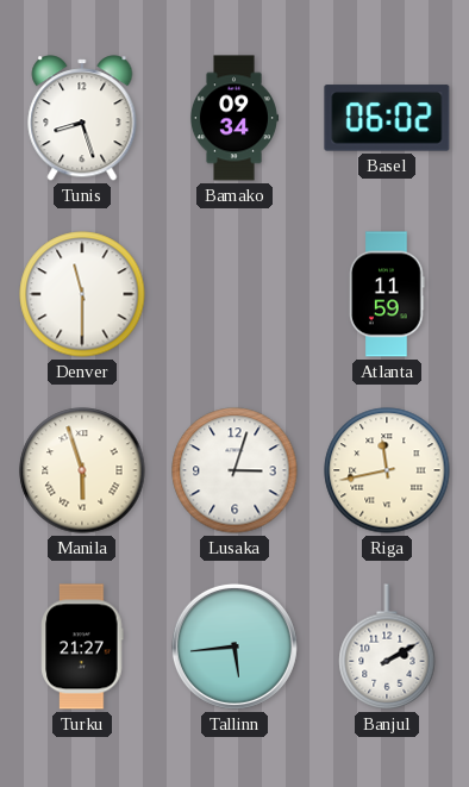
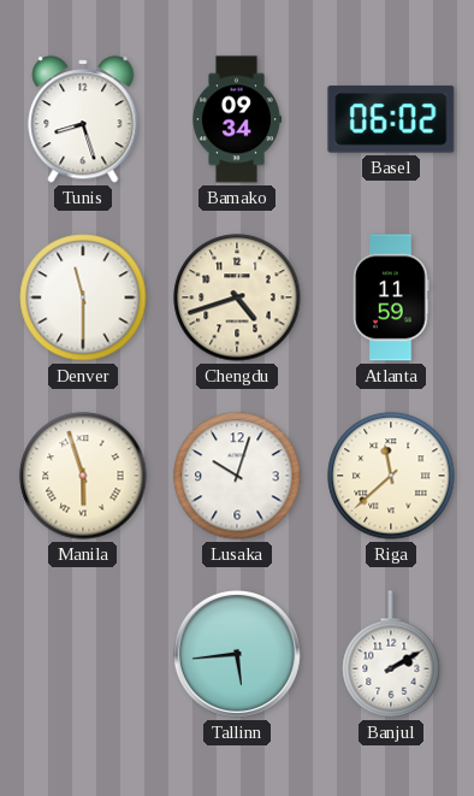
Chengdu: none -> 4:42 (237, 297)
Lusaka: 3:03 -> 10:03 (237, 476)
Riga: 11:43 -> 11:38 (391, 476)
Turku: 21:27 -> none (82, 647)
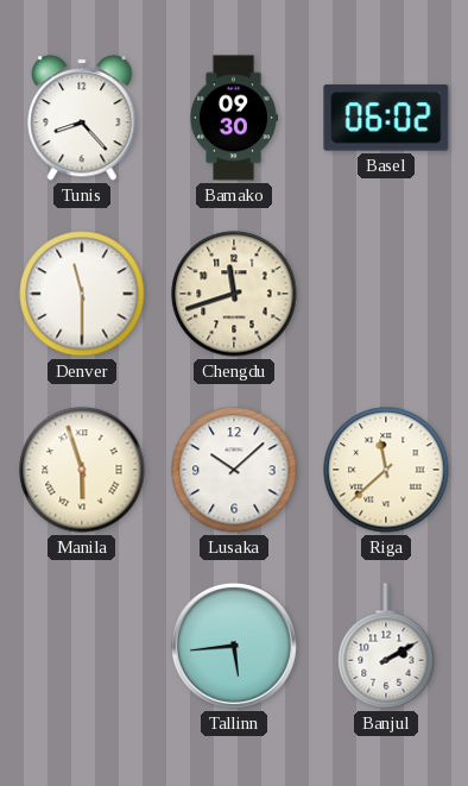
Tunis: 8:27 -> 8:23 (82, 118)
Bamako: 09:34 -> 09:30 (233, 118)
Chengdu: 4:42 -> 11:42 (234, 294)
Atlanta: 11:59 -> none (391, 297)
Lusaka: 10:03 -> 10:08 (234, 470)
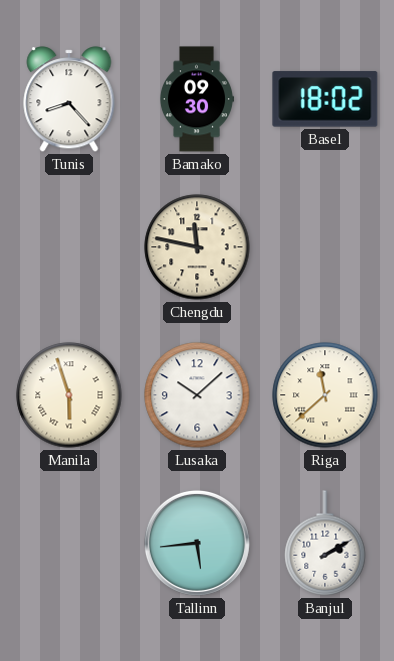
Basel: 06:02 -> 18:02 (325, 99)
Denver: 11:30 -> none (82, 294)
Chengdu: 11:42 -> 11:47 (197, 247)
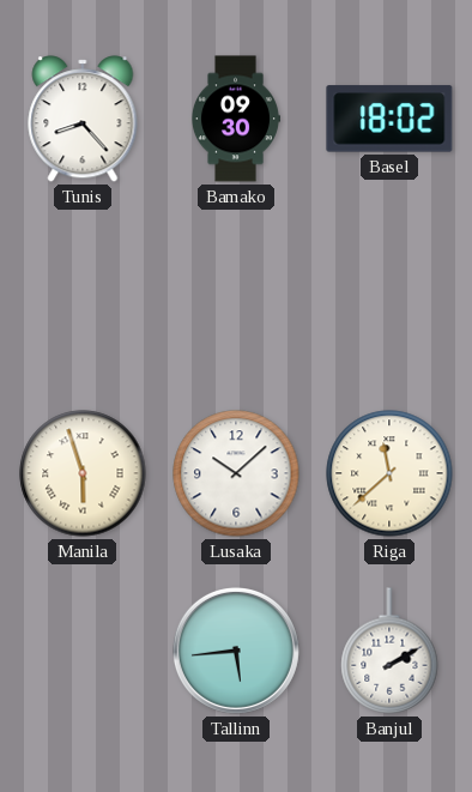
Chengdu: 11:47 -> none (197, 247)
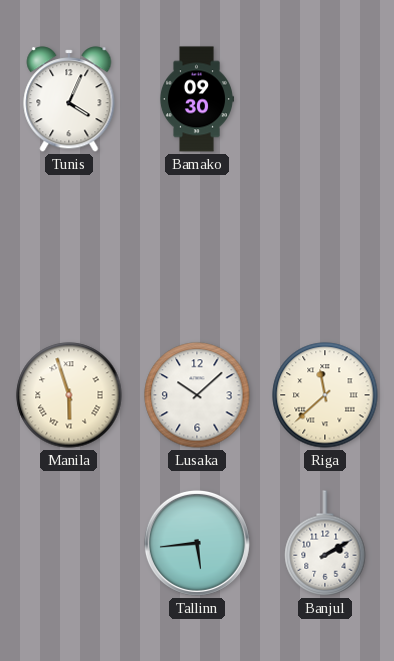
Tunis: 8:23 -> 4:04 (69, 99)
Basel: 18:02 -> none (389, 119)
